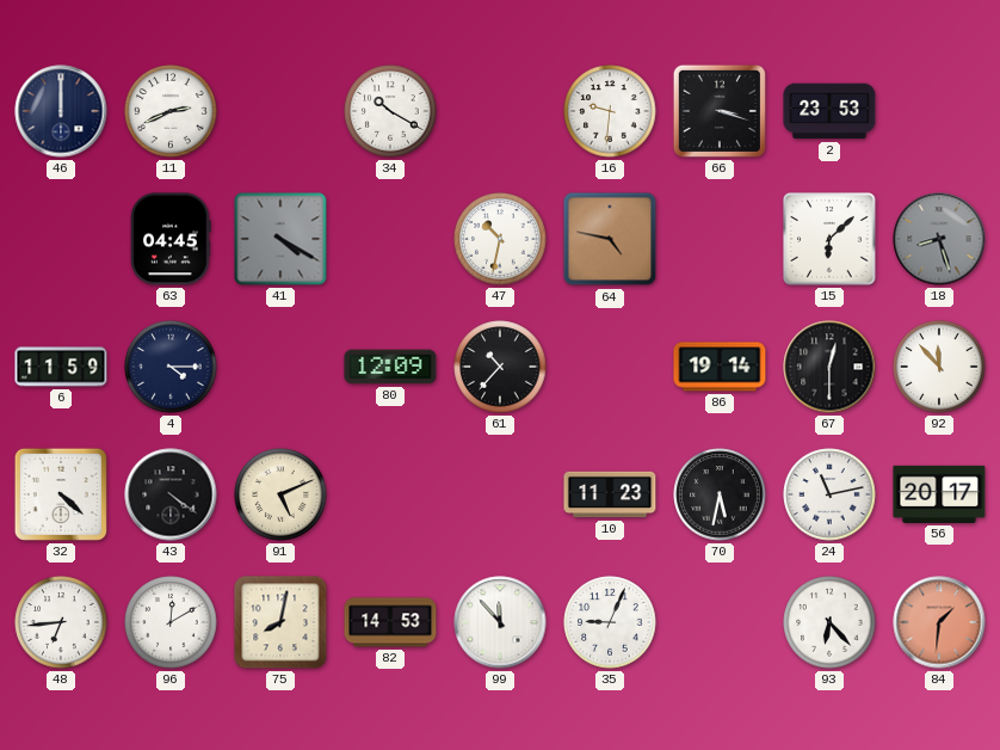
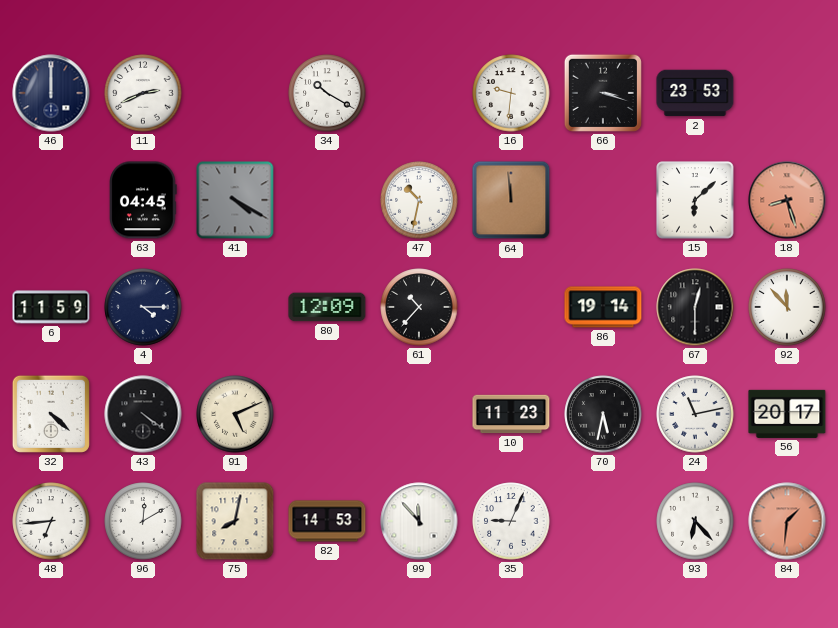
64: 4:47 -> 11:59 (511, 200)
18 dial: grey -> salmon (787, 200)
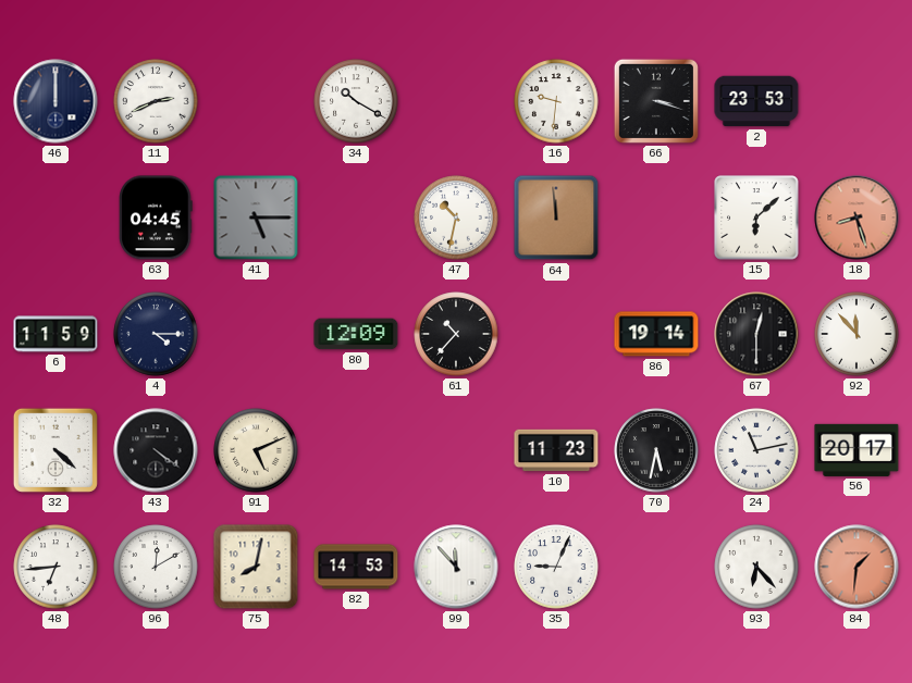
41: 4:20 -> 5:15 (256, 218)
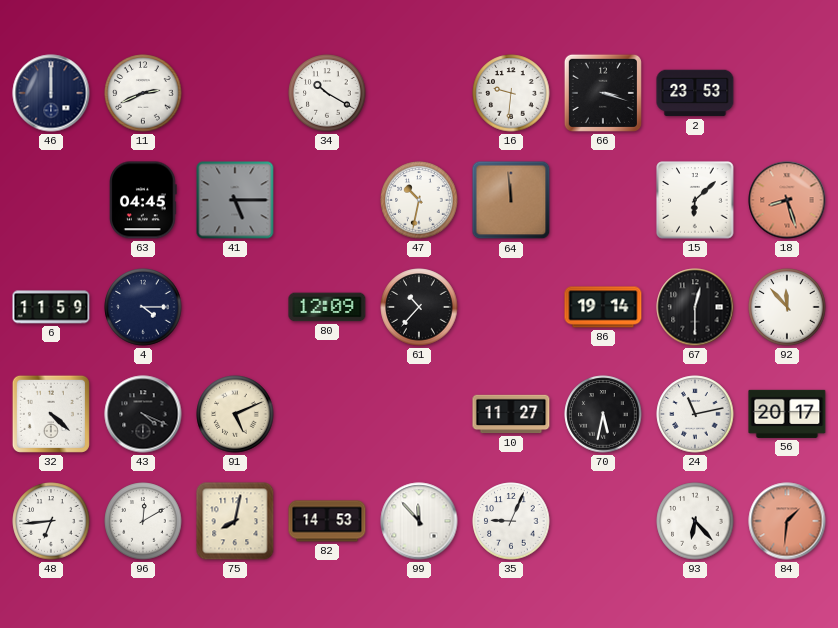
43: 4:21 -> 4:19 (143, 414)
10: 11:23 -> 11:27 (511, 414)
